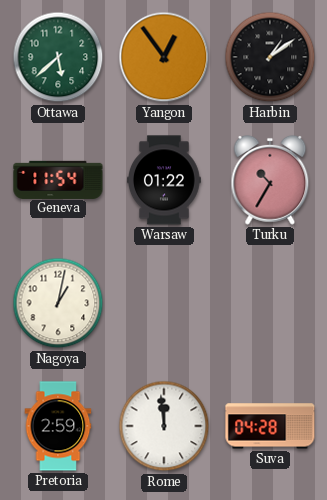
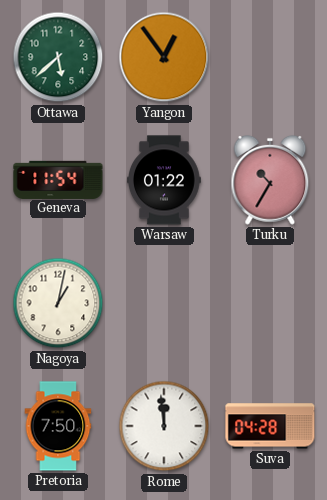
Harbin: 1:09 -> none (270, 57)
Pretoria: 2:59 -> 7:50 (58, 426)
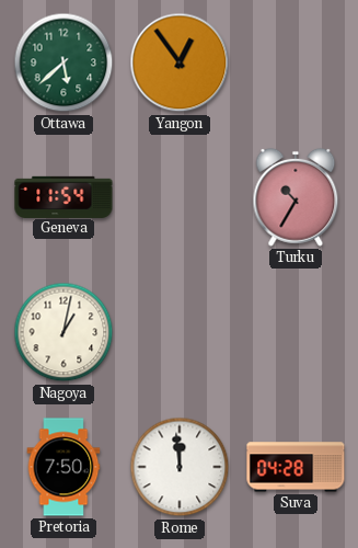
Warsaw: 01:22 -> none (165, 180)
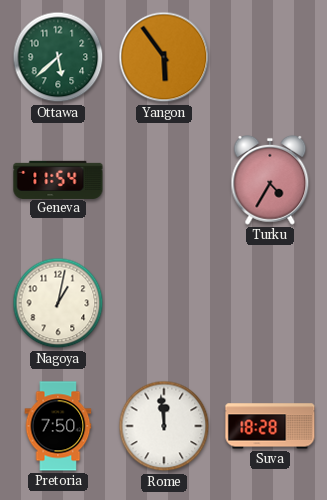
Yangon: 12:54 -> 5:54 (164, 57)
Turku: 10:35 -> 4:35 (270, 180)
Suva: 04:28 -> 18:28 (270, 426)
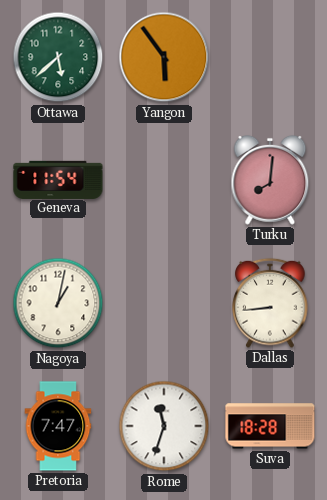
Turku: 4:35 -> 8:01 (270, 180)
Dallas: none -> 8:44 (270, 303)
Pretoria: 7:50 -> 7:47 (58, 426)
Rome: 11:59 -> 11:33 (164, 426)
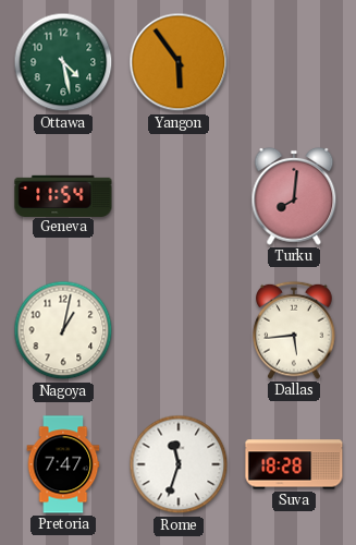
Ottawa: 5:38 -> 4:28 (63, 62)
Dallas: 8:44 -> 5:44 (294, 330)
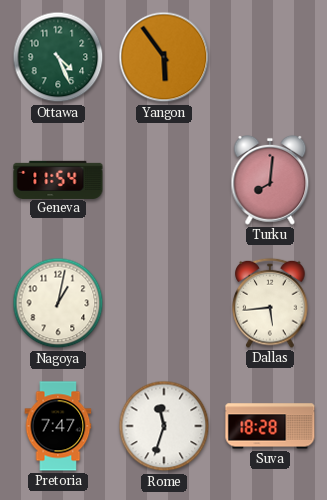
Ottawa: 4:28 -> 4:26 (58, 57)
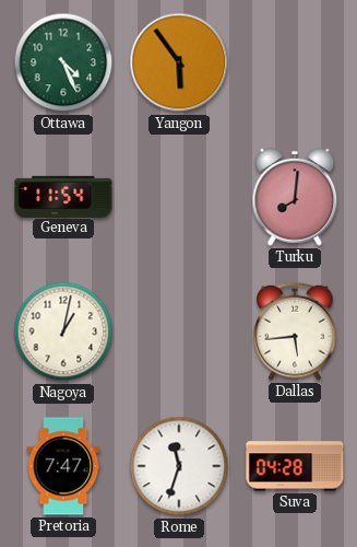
Suva: 18:28 -> 04:28 (295, 466)
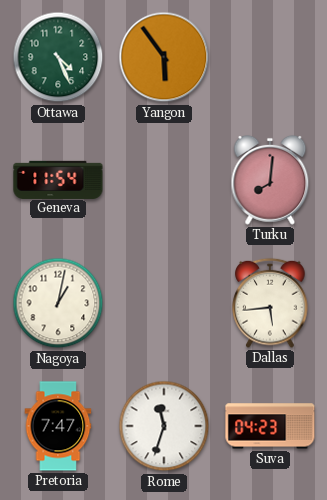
Suva: 04:28 -> 04:23 (270, 426)
